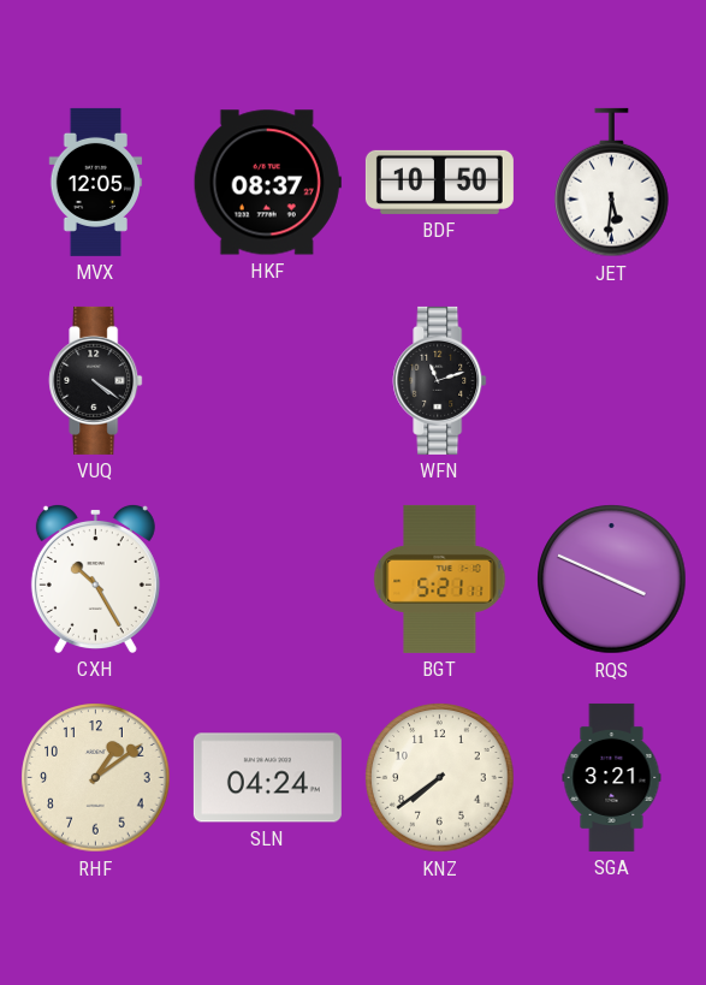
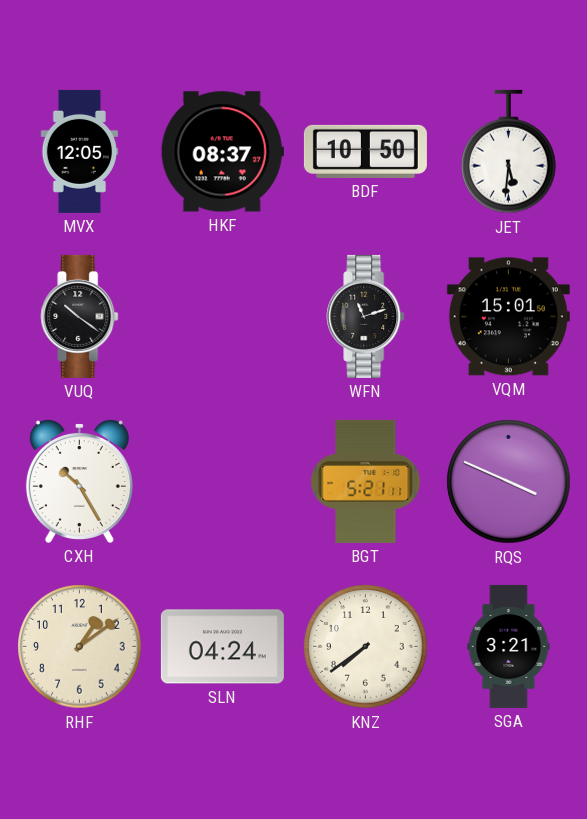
VUQ: 4:21 -> 10:21 (80, 316)
VQM: none -> 15:01 (508, 317)
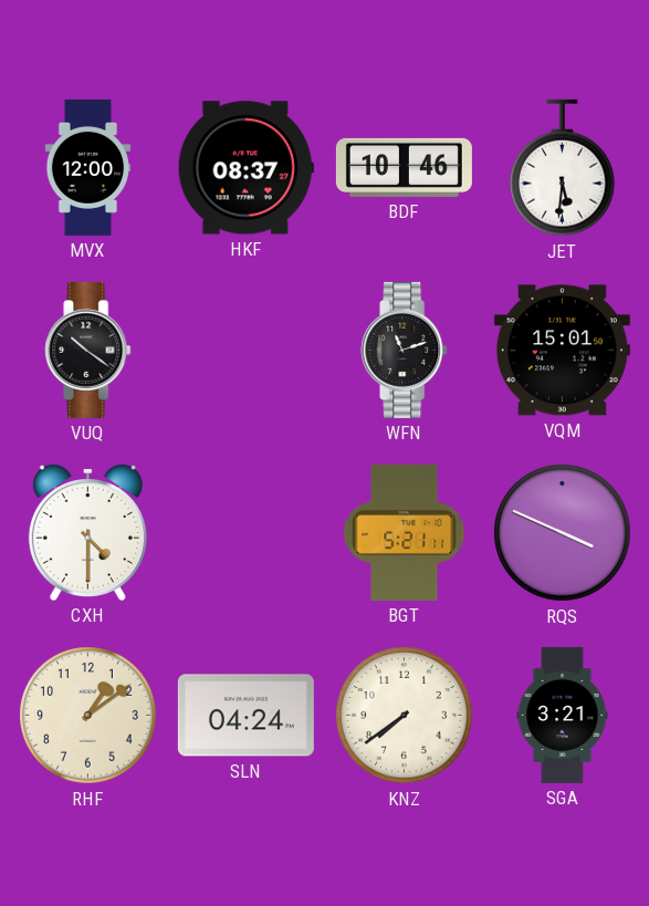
MVX: 12:05 -> 12:00 (88, 167)
BDF: 10:50 -> 10:46 (404, 167)
CXH: 10:25 -> 4:30 (87, 532)
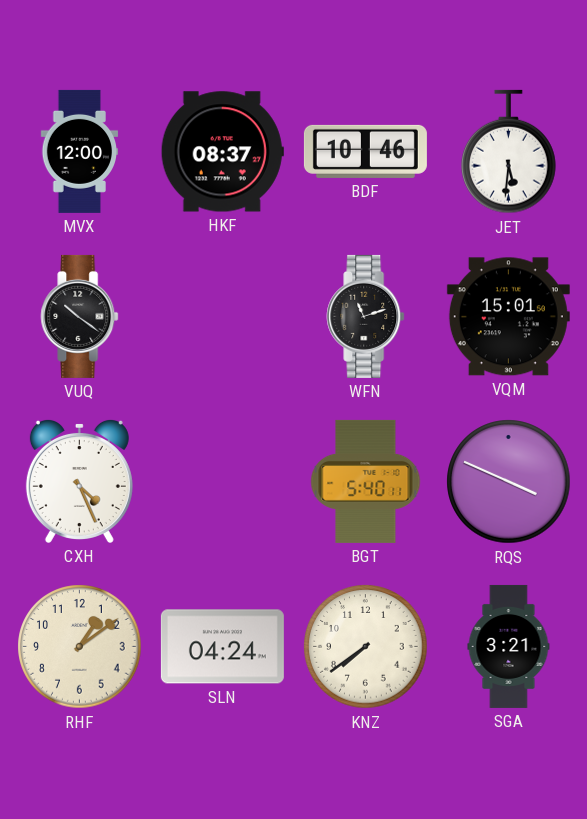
CXH: 4:30 -> 4:26 (79, 481)
BGT: 5:21 -> 5:40 (366, 481)
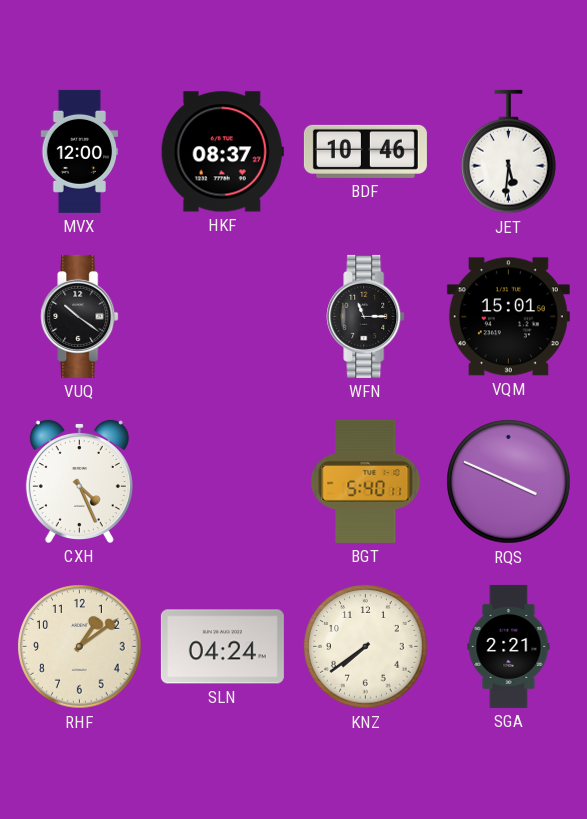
WFN: 11:12 -> 11:15 (366, 316)
SGA: 3:21 -> 2:21 (509, 646)
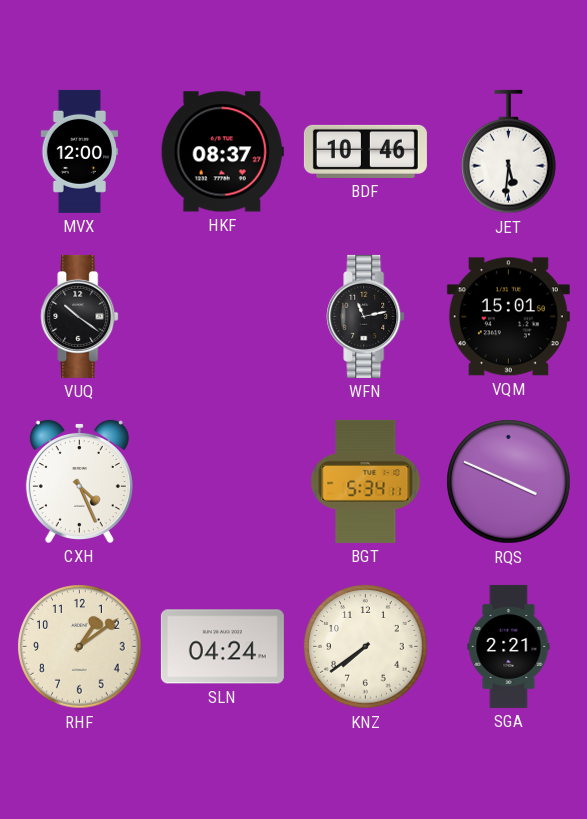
WFN: 11:15 -> 11:13 (366, 316)
BGT: 5:40 -> 5:34 (366, 481)
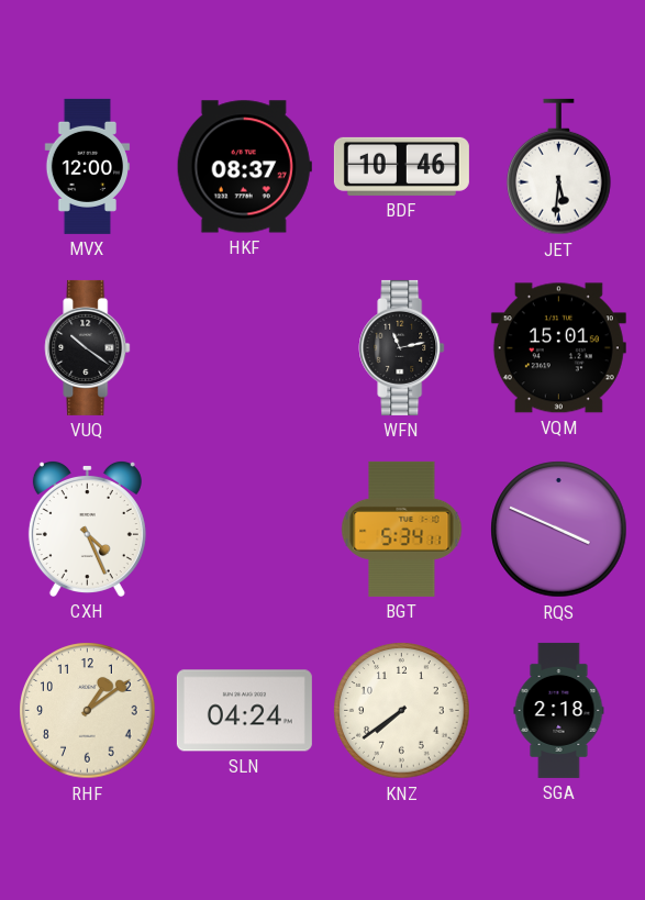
SGA: 2:21 -> 2:18 (559, 710)
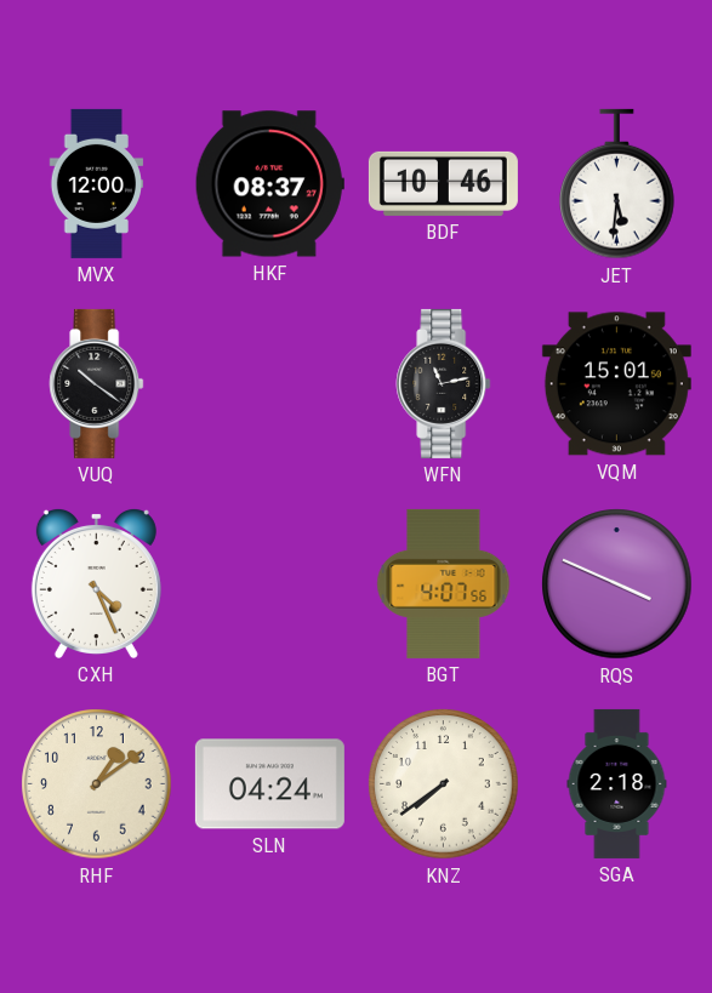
BGT: 5:34 -> 4:07 (444, 583)
